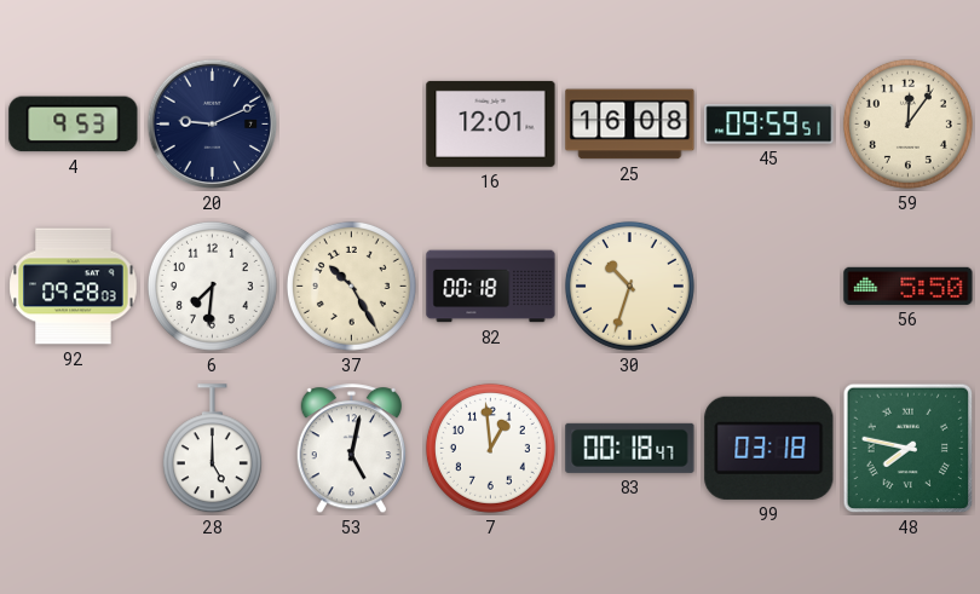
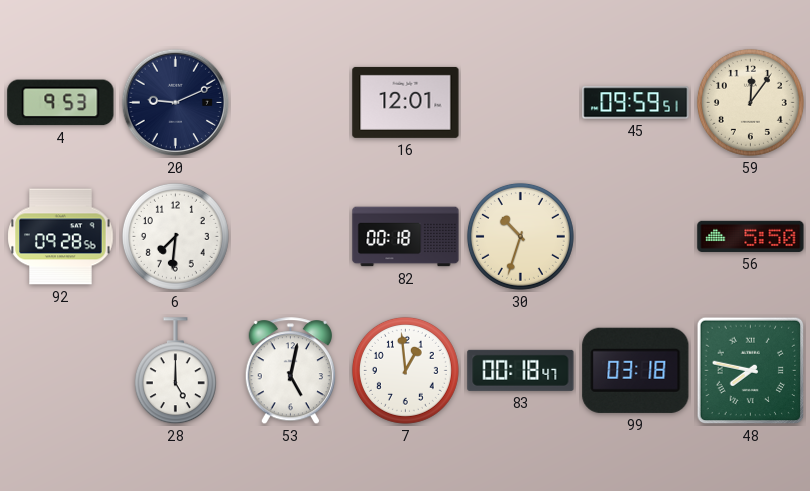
25: 16:08 -> none (630, 125)
92: 09:28:03 -> 09:28:56 (61, 237)
37: 10:25 -> none (351, 286)
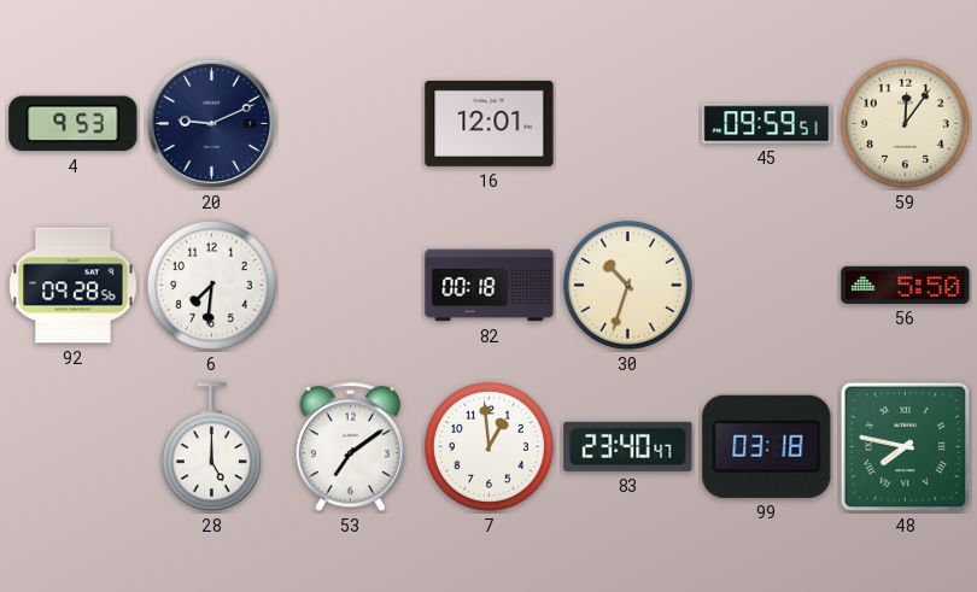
53: 5:02 -> 7:09 (350, 447)
83: 00:18 -> 23:40 (628, 446)
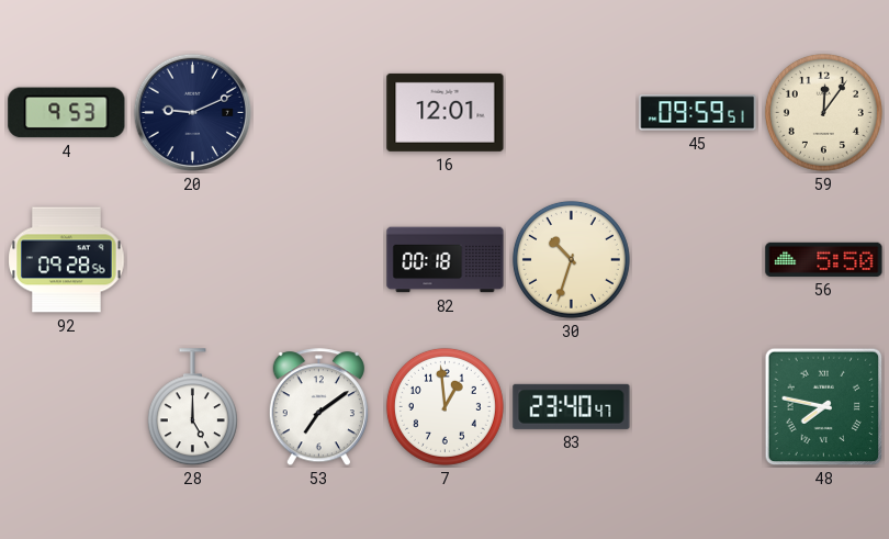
6: 7:31 -> none (211, 285)
99: 03:18 -> none (767, 446)
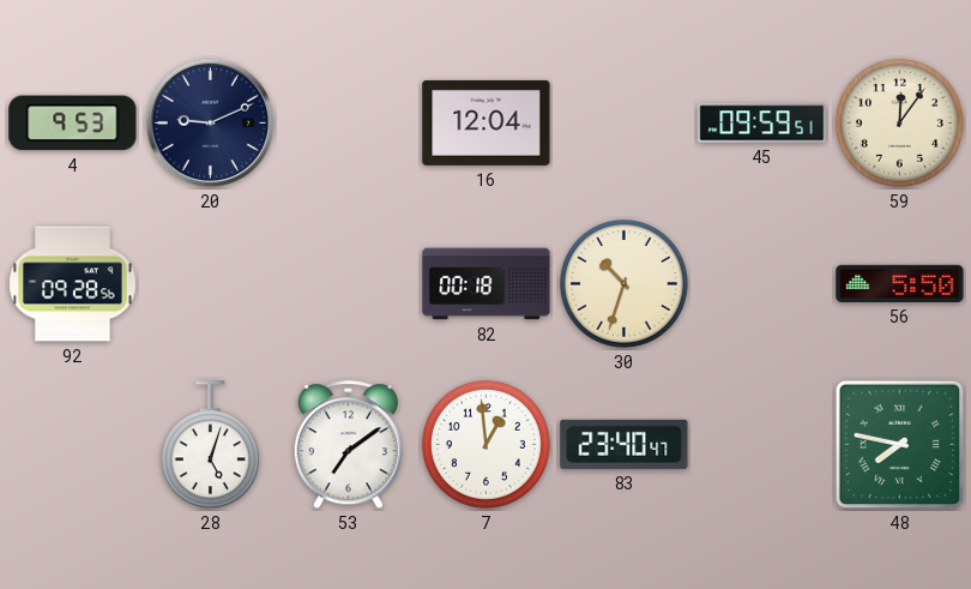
16: 12:01 -> 12:04 (487, 122)
28: 5:00 -> 5:03 (210, 445)
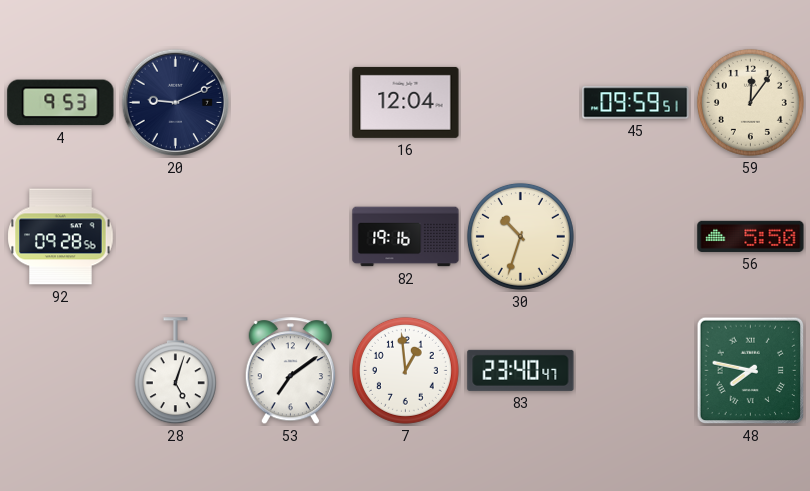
82: 00:18 -> 19:16 (406, 237)
